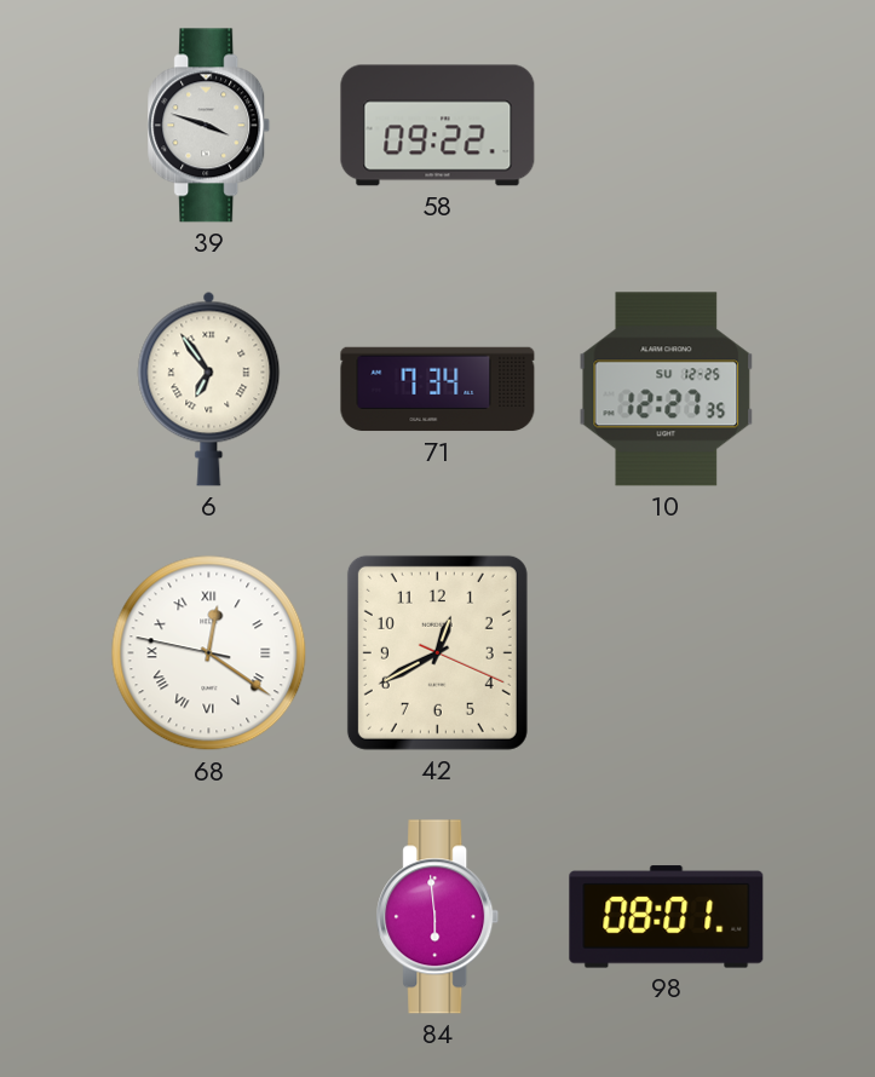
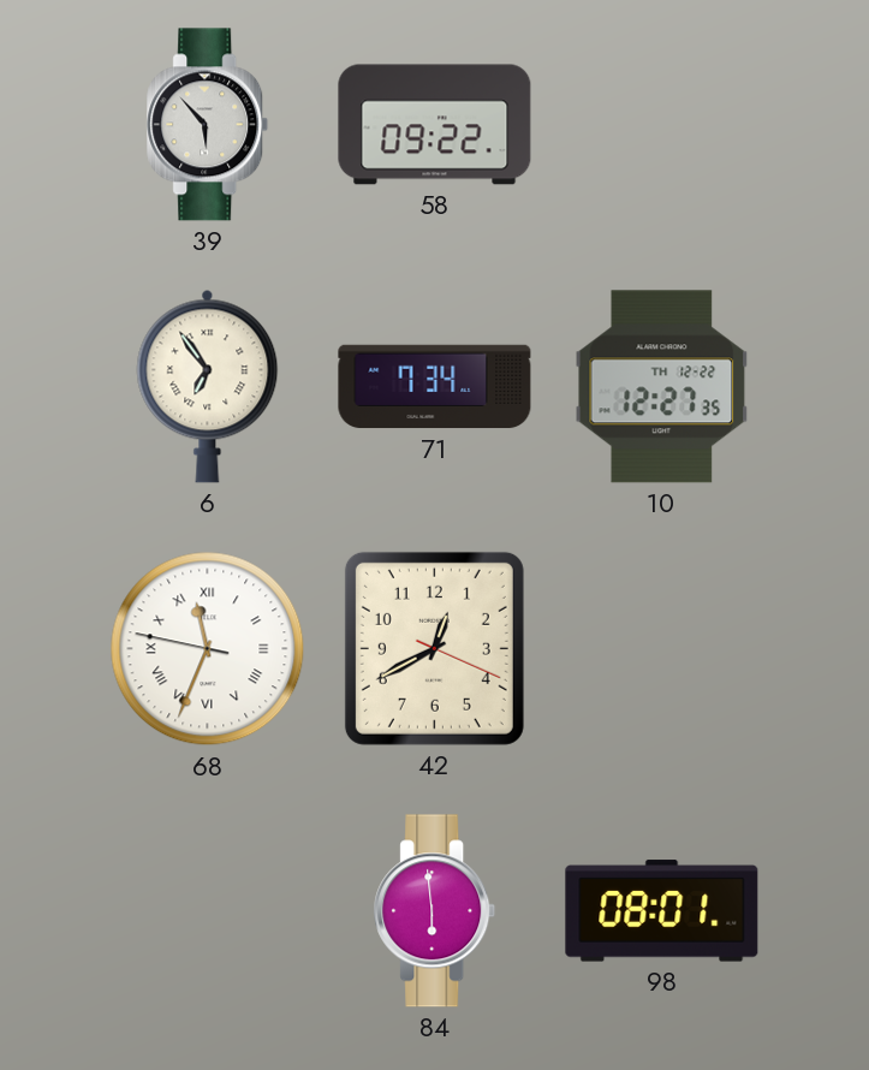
39: 3:48 -> 5:53 (208, 125)
10 date: SU 12-25 -> TH 12-22 (662, 387)
68: 12:20 -> 11:33 (208, 649)
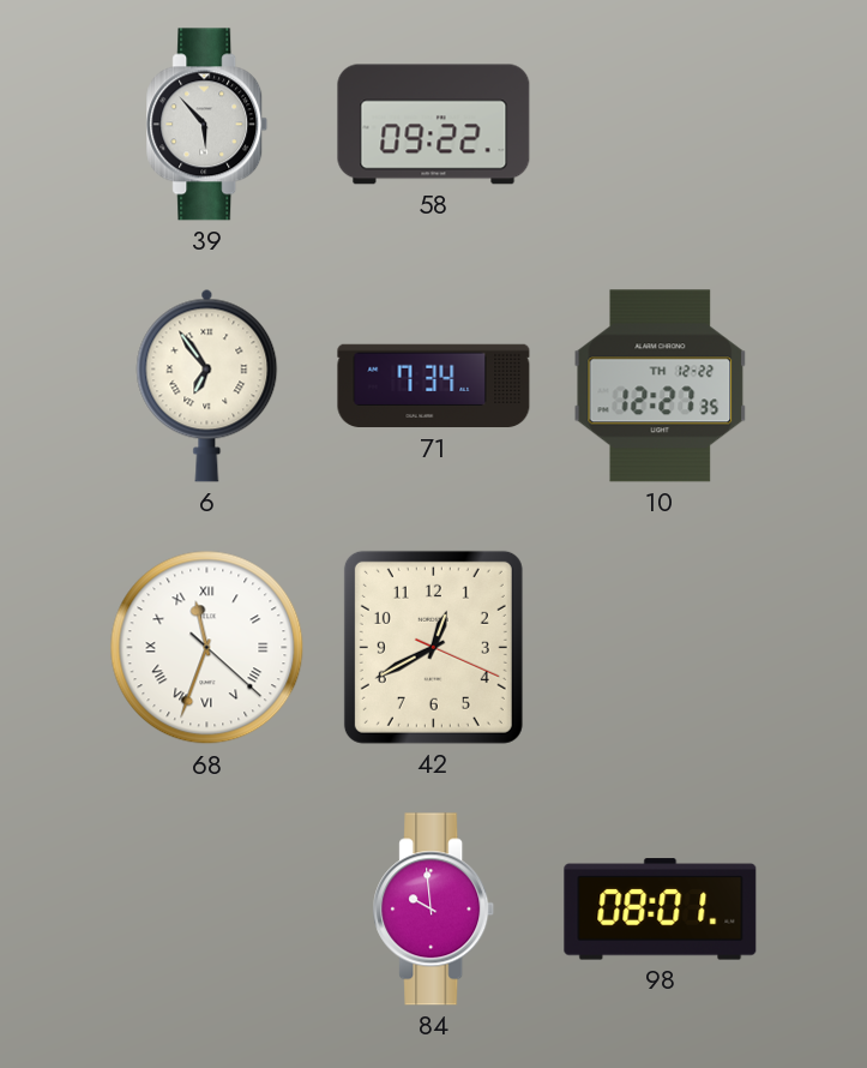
68: 11:33:47 -> 11:33:22 (207, 648)
84: 5:59 -> 9:59 (434, 910)
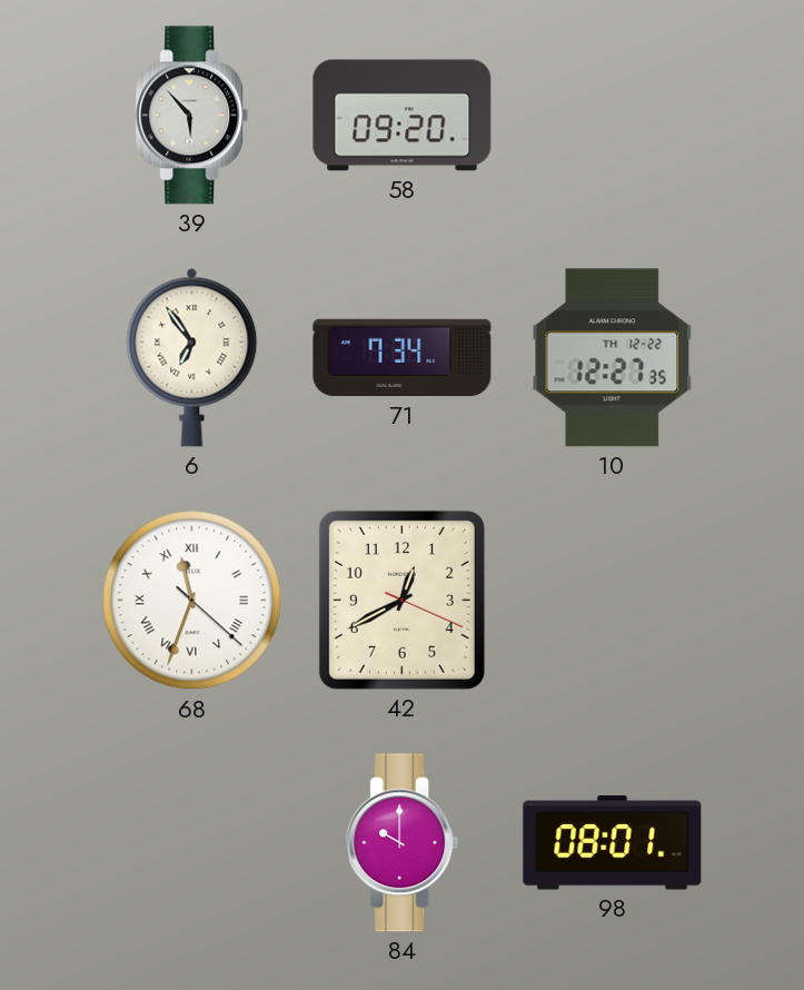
58: 09:22 -> 09:20 (403, 116)
84: 9:59 -> 10:00 (403, 843)
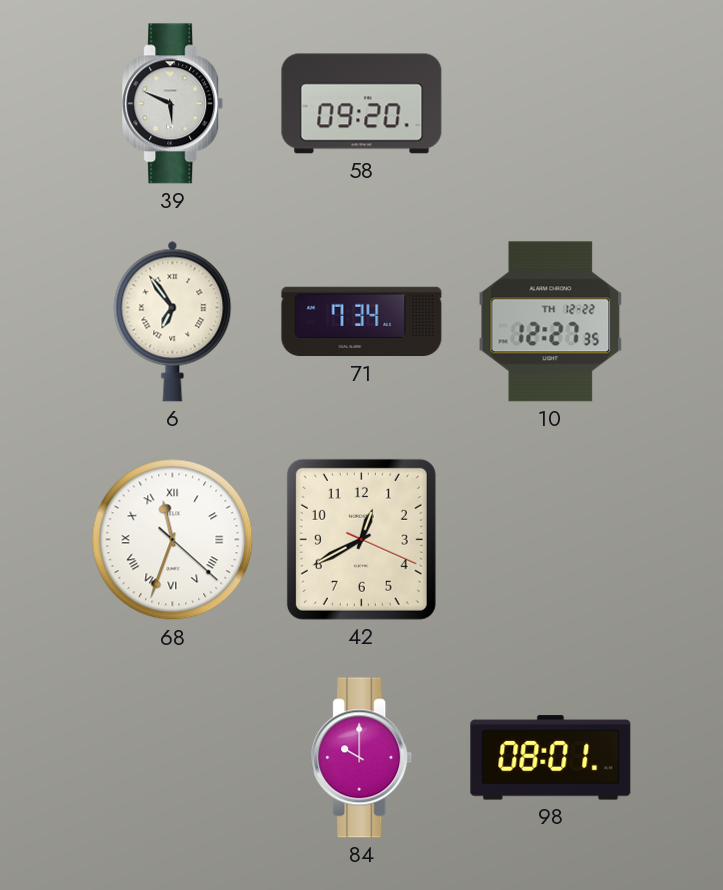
39: 5:53 -> 5:49 (173, 104)
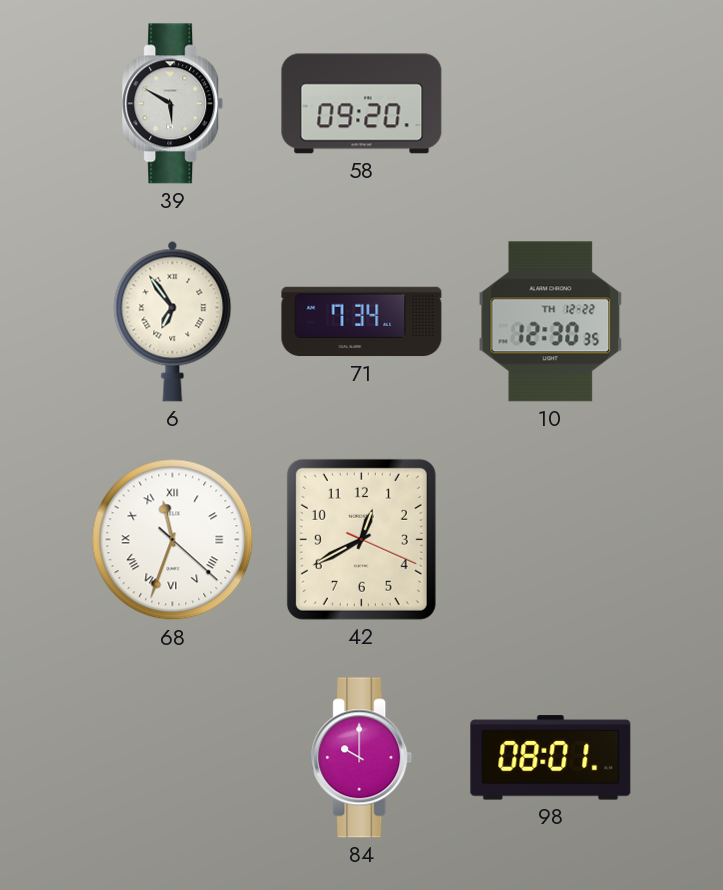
39: 5:49 -> 5:50 (173, 104)
10: 12:27 -> 12:30 (551, 322)
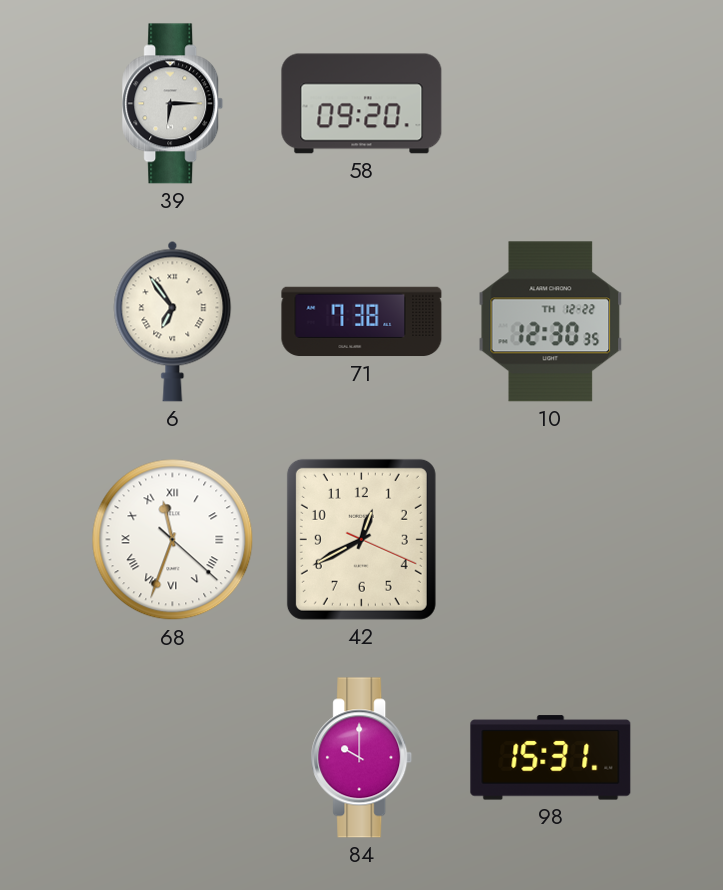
39: 5:50 -> 6:15 (173, 104)
71: 7:34 -> 7:38 (362, 322)
98: 08:01 -> 15:31 (551, 758)
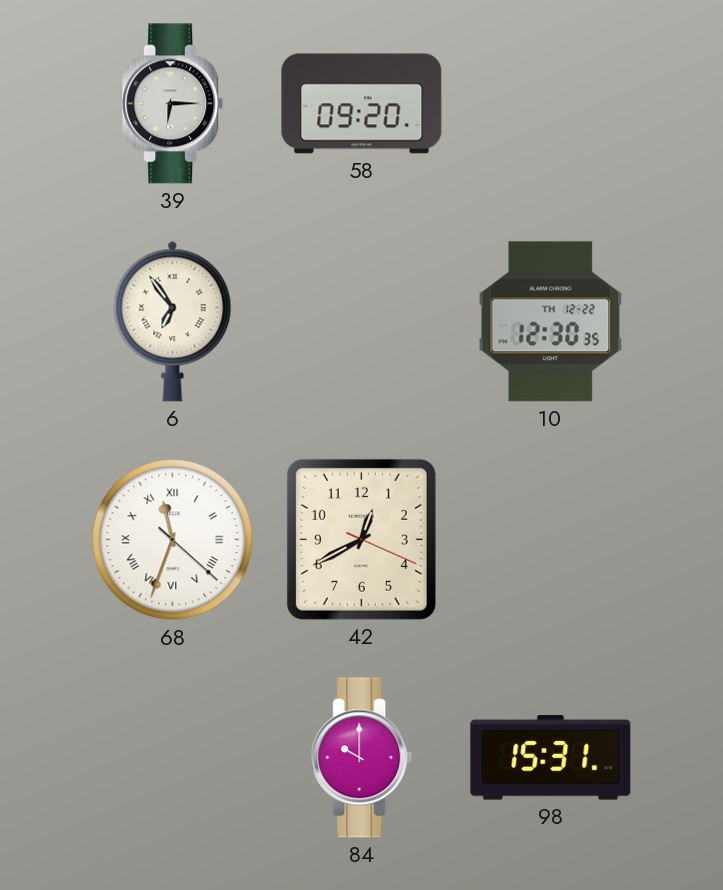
71: 7:38 -> none (362, 322)
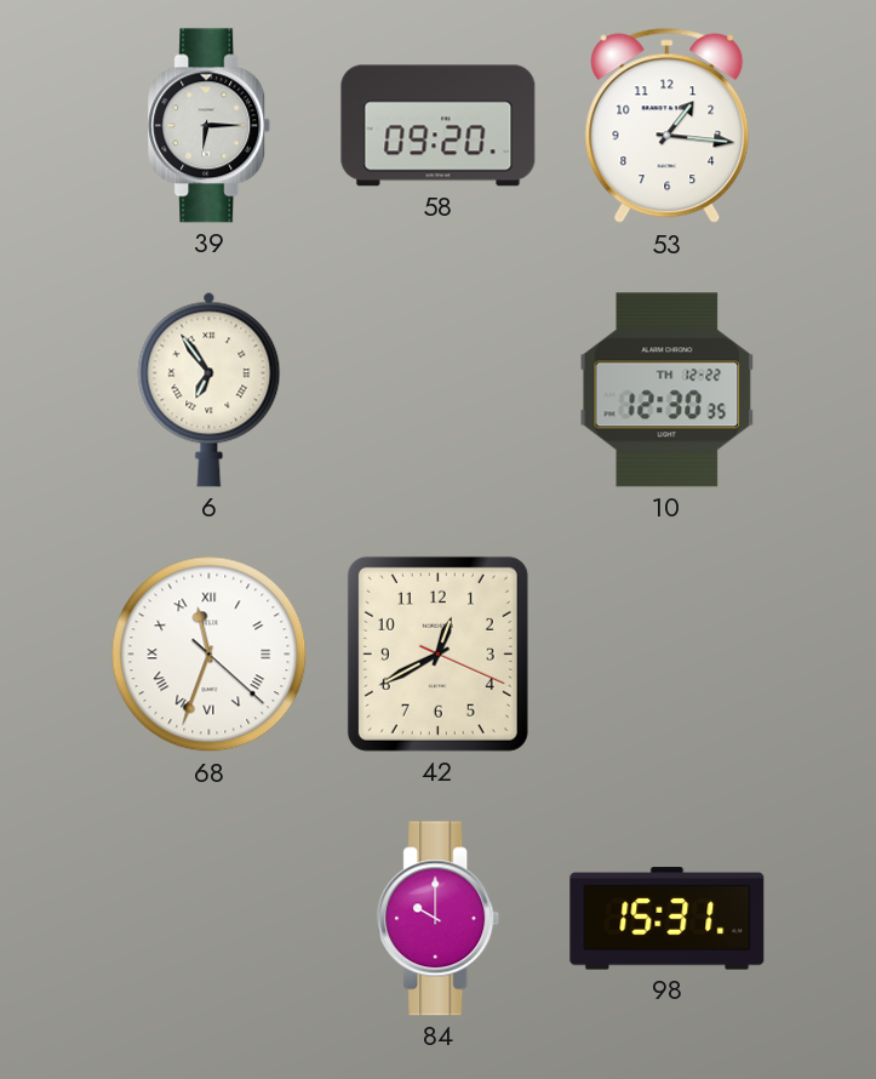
53: none -> 1:16 (668, 126)
